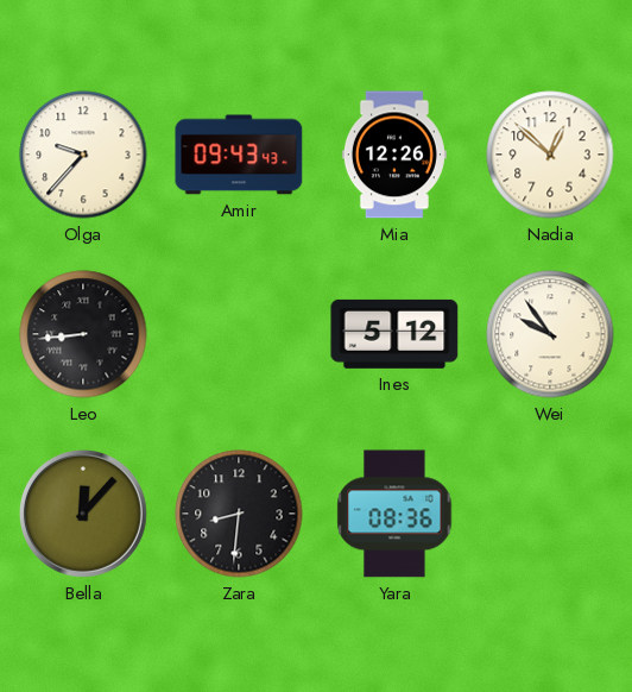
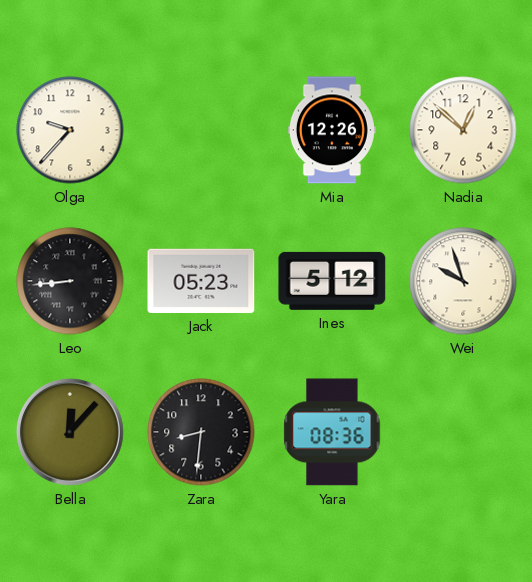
Amir: 09:43 -> none (239, 155)
Jack: none -> 05:23 (201, 281)
Wei: 9:54 -> 9:57 (463, 281)
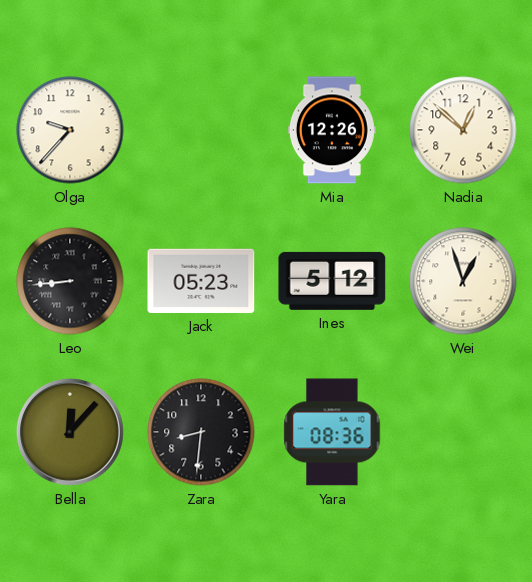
Wei: 9:57 -> 12:57 (463, 281)
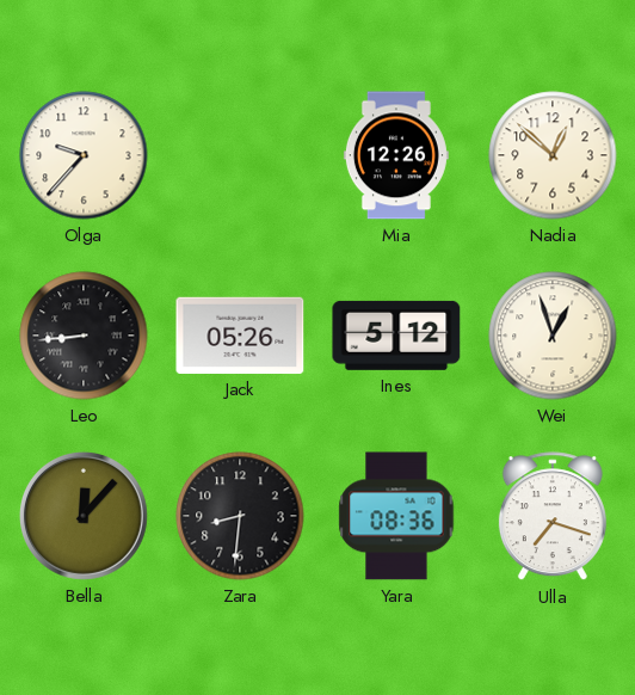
Jack: 05:23 -> 05:26 (240, 336)
Ulla: none -> 7:18 (553, 517)
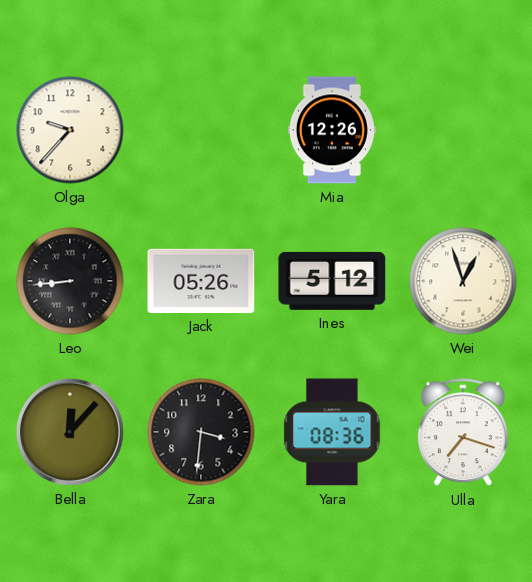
Nadia: 12:52 -> none (553, 155)
Zara: 8:31 -> 3:31 (201, 432)
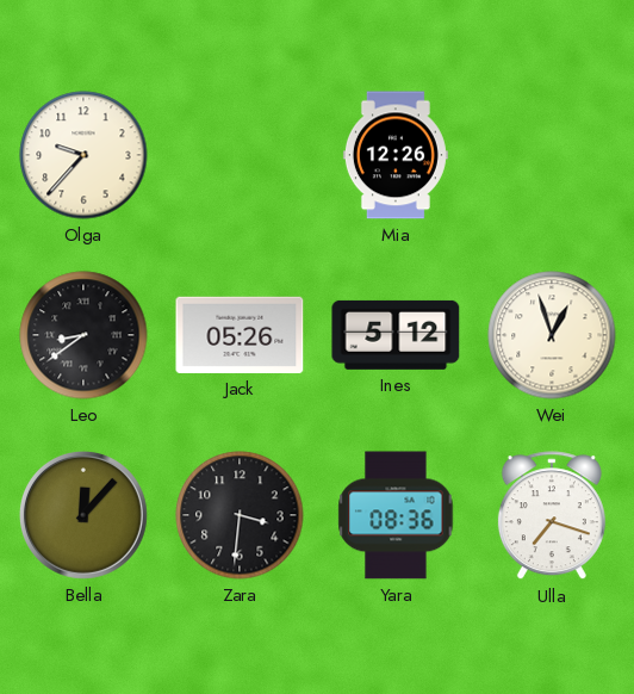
Leo: 8:44 -> 8:39 (83, 335)
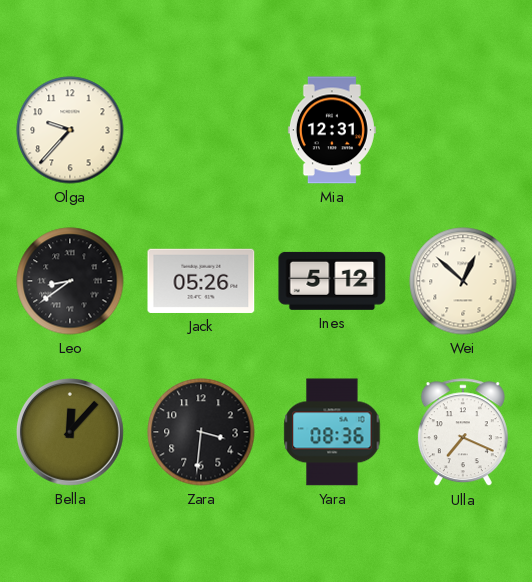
Mia: 12:26 -> 12:31 (332, 130)
Wei: 12:57 -> 12:52 (463, 281)
Ulla: 7:18 -> 7:19 (463, 433)
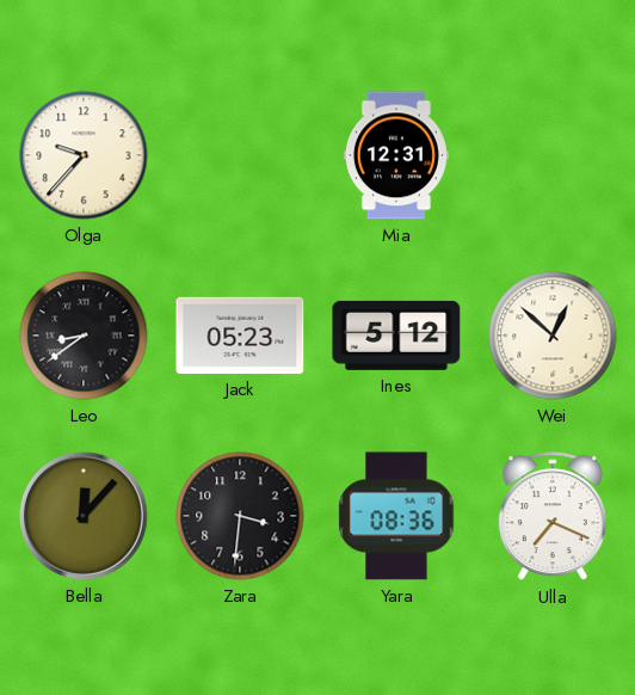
Jack: 05:26 -> 05:23 (240, 336)
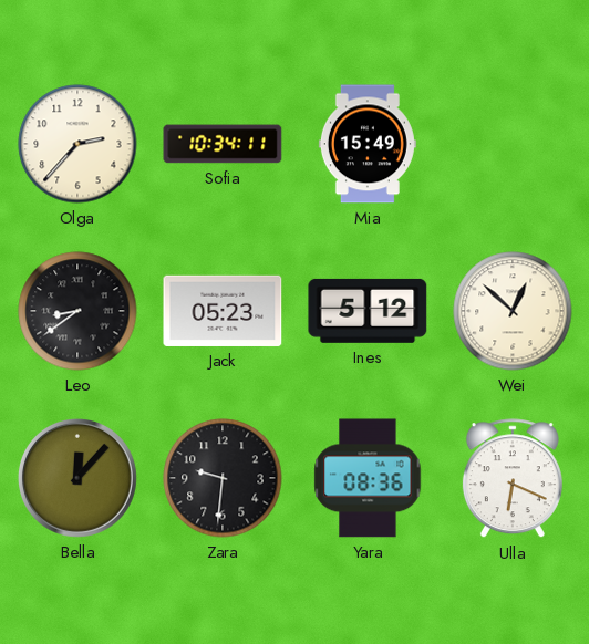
Olga: 9:37 -> 2:37 (77, 144)
Sofia: none -> 10:34 (223, 144)
Mia: 12:31 -> 15:49 (368, 144)
Zara: 3:31 -> 9:31 (223, 478)
Ulla: 7:19 -> 6:19 (513, 479)
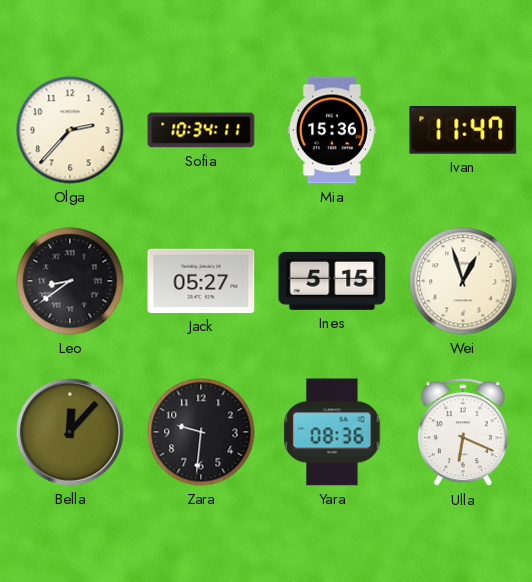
Mia: 15:49 -> 15:36 (332, 130)
Ivan: none -> 11:47 (463, 130)
Jack: 05:23 -> 05:27 (201, 281)
Ines: 5:12 -> 5:15 (332, 281)
Wei: 12:52 -> 12:57 (463, 281)
